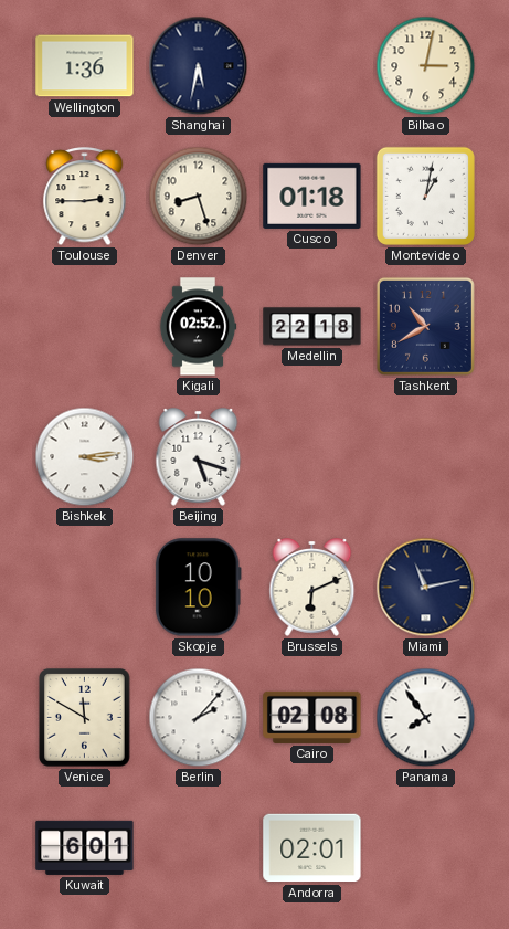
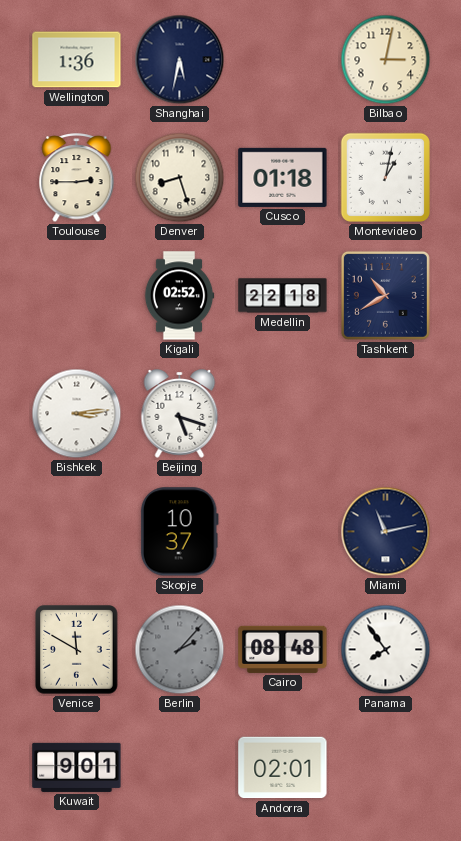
Skopje: 10:10 -> 10:37 (179, 532)
Brussels: 6:11 -> none (312, 588)
Berlin dial: white -> grey (180, 650)
Cairo: 02:08 -> 08:48 (283, 649)
Kuwait: 6:01 -> 9:01 (77, 767)
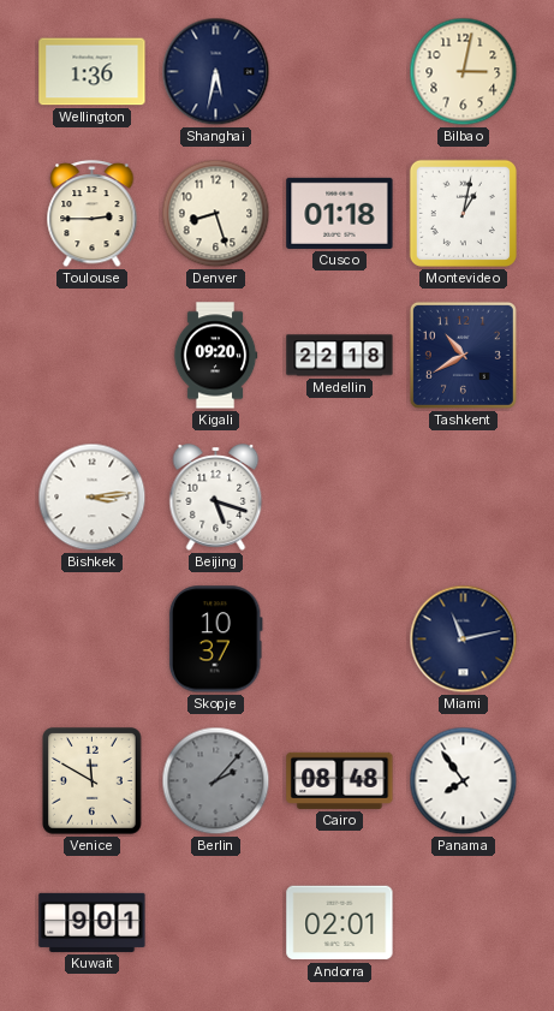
Kigali: 02:52 -> 09:20 (215, 356)
